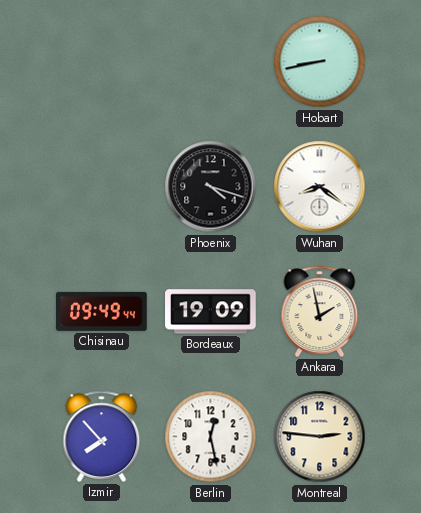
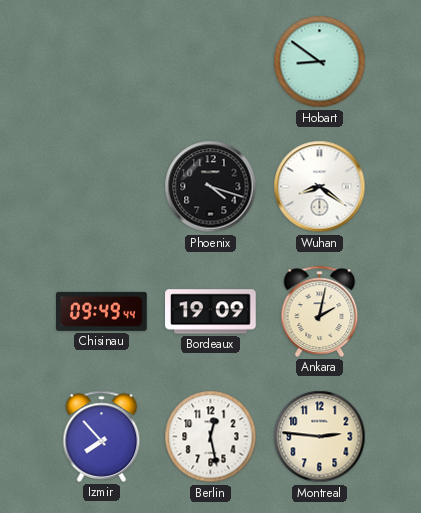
Hobart: 8:43 -> 8:51 (320, 62)
Ankara: 1:58 -> 2:02 (320, 311)
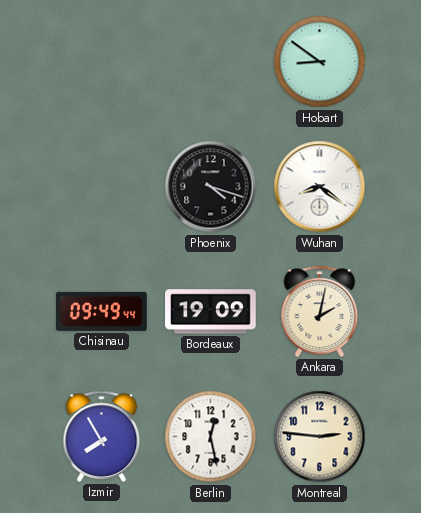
Izmir: 7:53 -> 7:55 (102, 436)
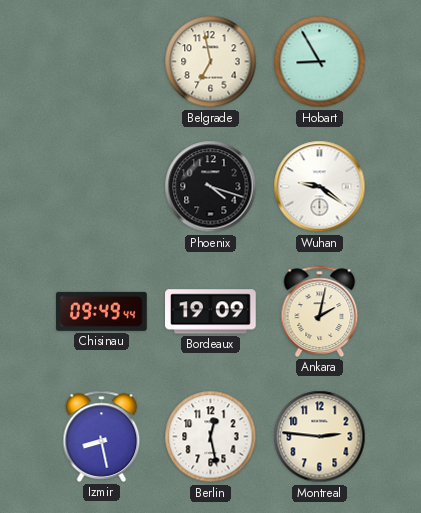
Belgrade: none -> 6:58 (211, 62)
Hobart: 8:51 -> 8:55 (320, 62)
Wuhan: 8:21 -> 9:21 (320, 187)
Izmir: 7:55 -> 8:28 (102, 436)
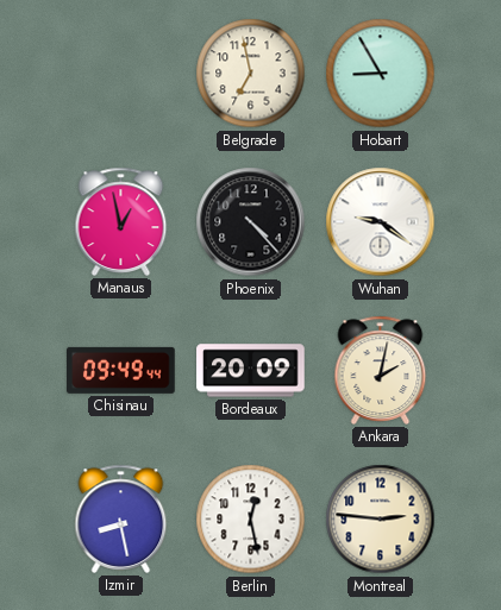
Manaus: none -> 12:58 (121, 221)
Phoenix: 4:18 -> 4:23 (251, 222)
Bordeaux: 19:09 -> 20:09 (251, 371)
